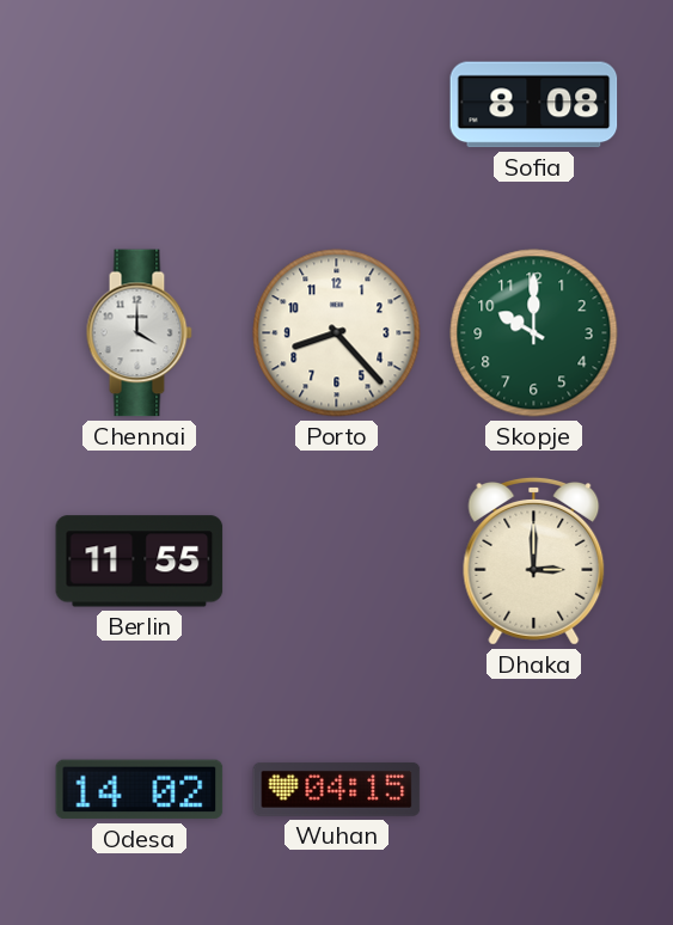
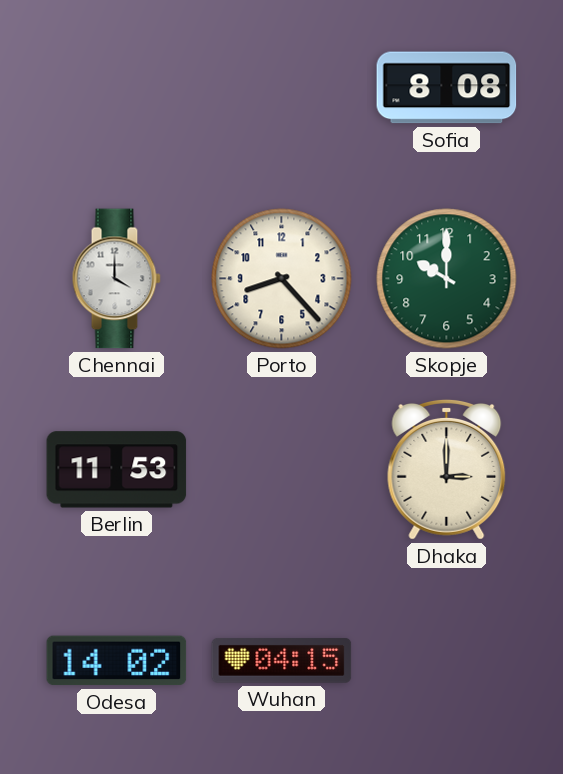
Berlin: 11:55 -> 11:53 (117, 470)
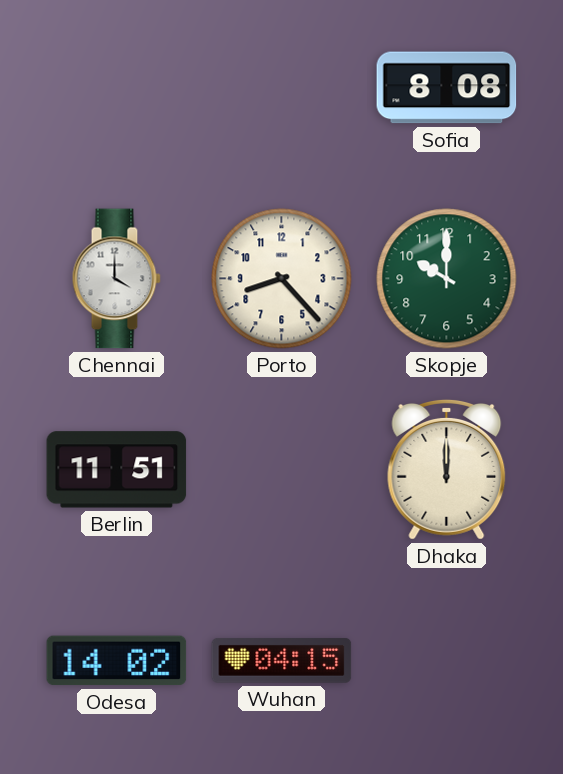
Berlin: 11:53 -> 11:51 (117, 470)
Dhaka: 3:00 -> 12:00 (447, 469)
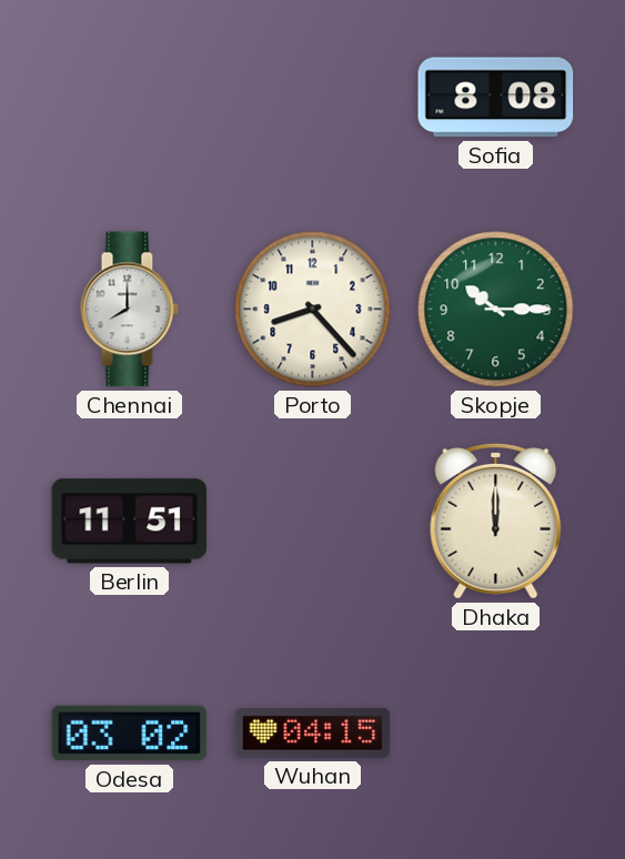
Chennai: 4:00 -> 8:00 (129, 310)
Skopje: 10:00 -> 10:15 (496, 310)
Odesa: 14:02 -> 03:02 (130, 734)
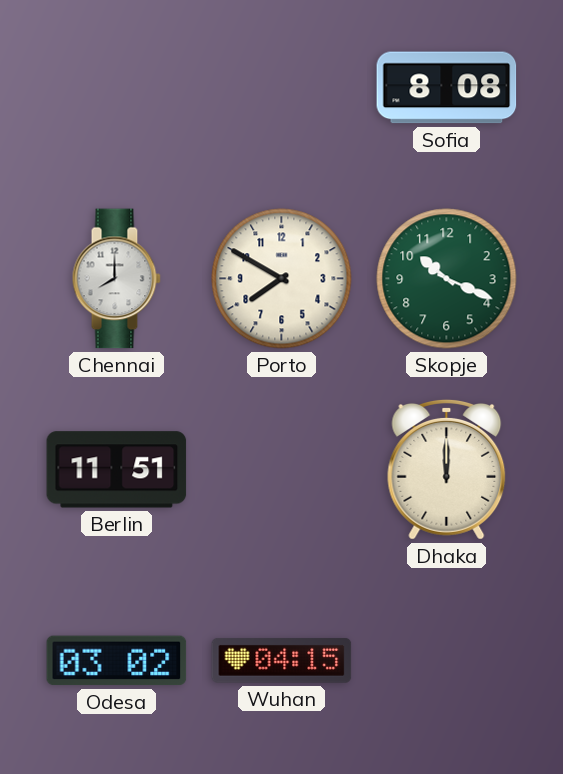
Porto: 8:23 -> 7:50 (282, 279)
Skopje: 10:15 -> 10:19 (447, 279)
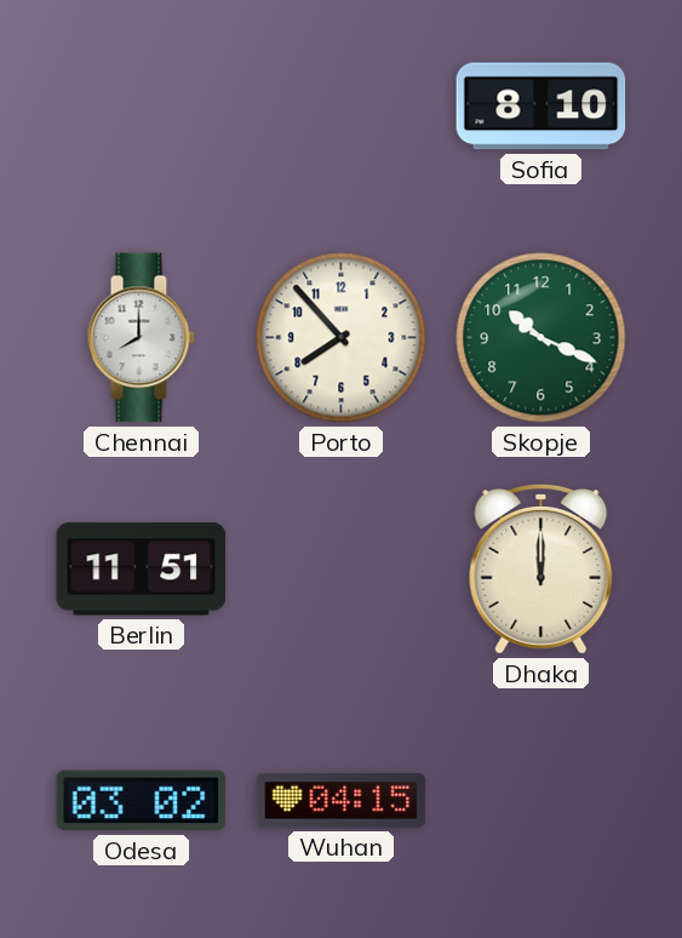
Sofia: 8:08 -> 8:10 (541, 107)
Porto: 7:50 -> 7:53 (342, 338)
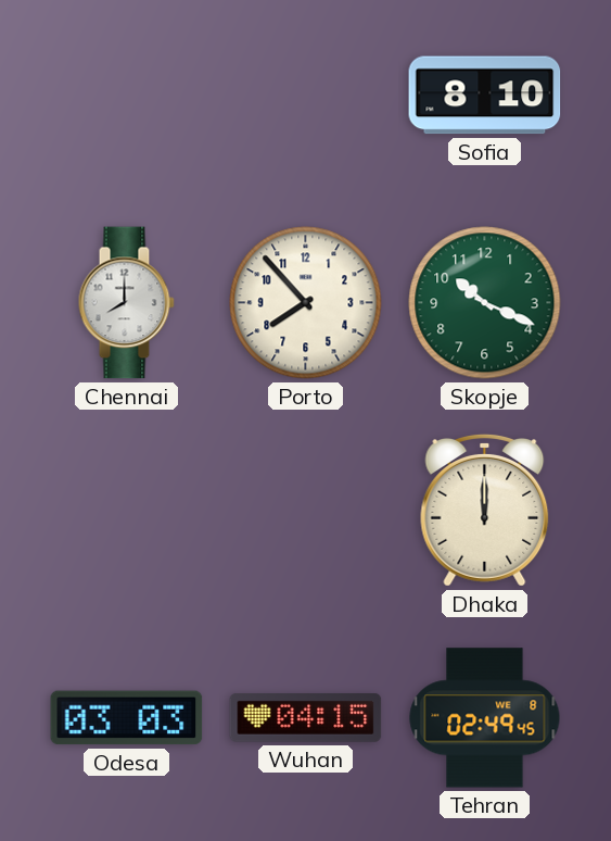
Berlin: 11:51 -> none (142, 570)
Odesa: 03:02 -> 03:03 (127, 718)
Tehran: none -> 02:49 (485, 718)
